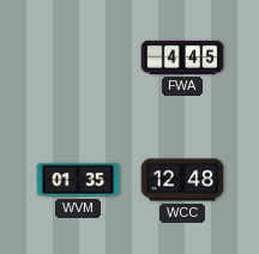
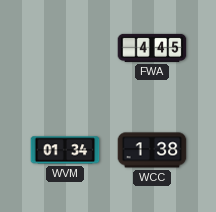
WVM: 01:35 -> 01:34 (65, 150)
WCC: 12:48 -> 1:38 (152, 150)
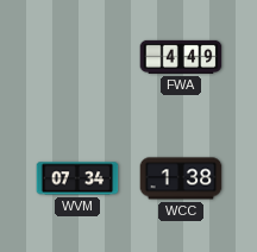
FWA: 4:45 -> 4:49 (181, 57)
WVM: 01:34 -> 07:34 (77, 178)
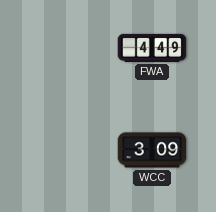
WVM: 07:34 -> none (77, 178)
WCC: 1:38 -> 3:09 (152, 150)
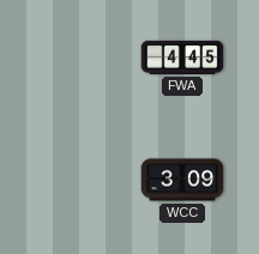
FWA: 4:49 -> 4:45 (182, 58)
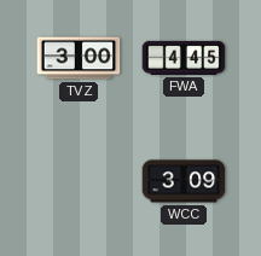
TVZ: none -> 3:00 (79, 58)
